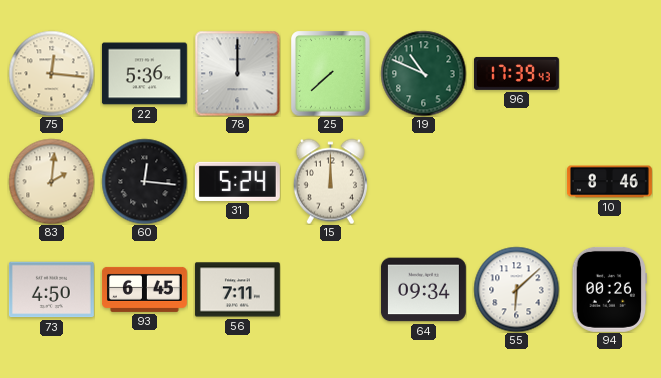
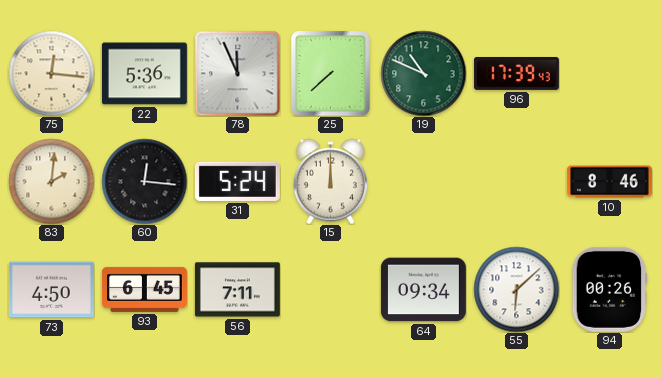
78: 12:00 -> 11:56 (237, 73)
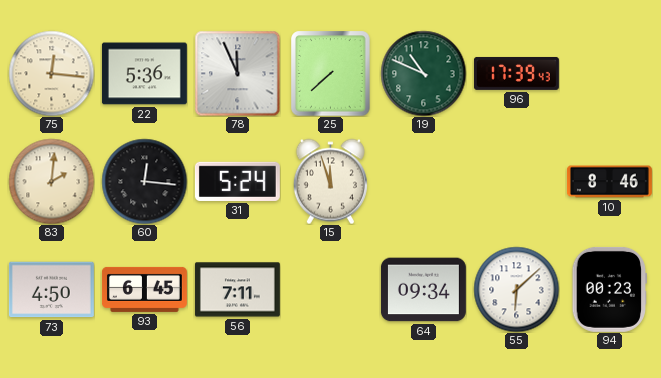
15: 12:00 -> 11:57 (330, 181)
94: 00:26 -> 00:23 (609, 289)
